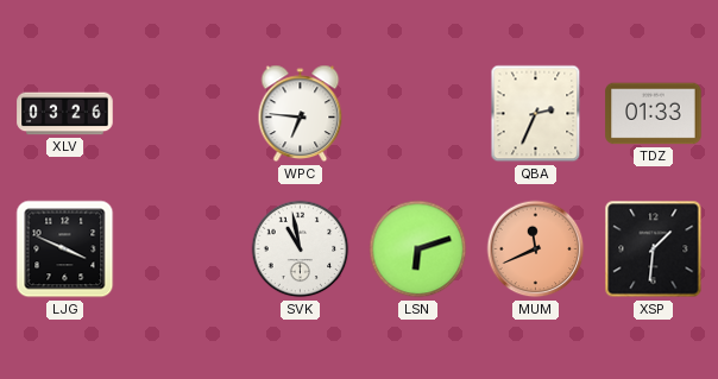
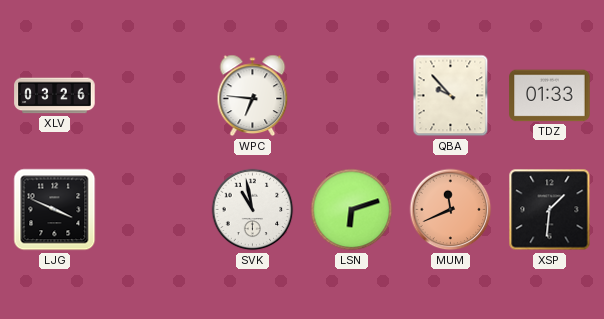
QBA: 2:34 -> 9:53 (451, 96)
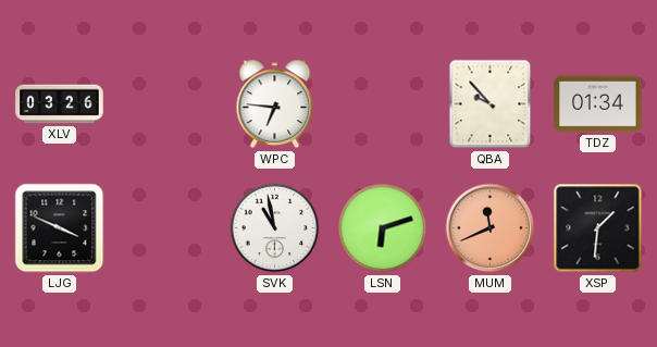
TDZ: 01:33 -> 01:34 (598, 104)
